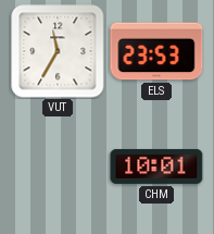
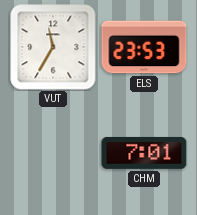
CHM: 10:01 -> 7:01 (144, 153)
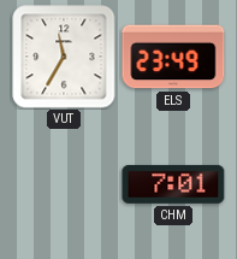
ELS: 23:53 -> 23:49 (173, 57)
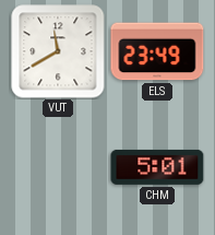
VUT: 11:35 -> 11:40 (58, 51)
CHM: 7:01 -> 5:01 (157, 167)
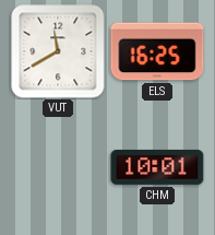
ELS: 23:49 -> 16:25 (157, 51)
CHM: 5:01 -> 10:01 (157, 167)
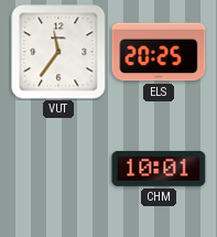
VUT: 11:40 -> 11:36 (58, 52)
ELS: 16:25 -> 20:25 (159, 52)
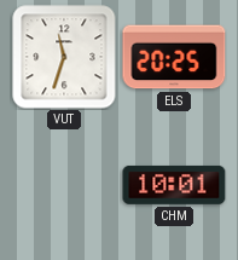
VUT: 11:36 -> 11:33 (64, 57)
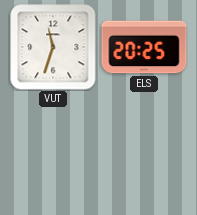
CHM: 10:01 -> none (174, 185)
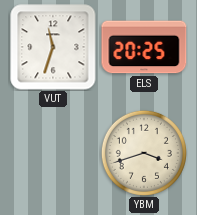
YBM: none -> 3:42 (144, 153)
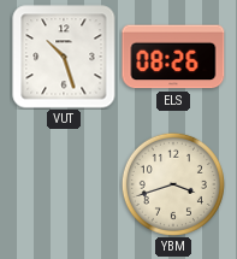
VUT: 11:33 -> 10:27 (64, 57)
ELS: 20:25 -> 08:26 (173, 57)
